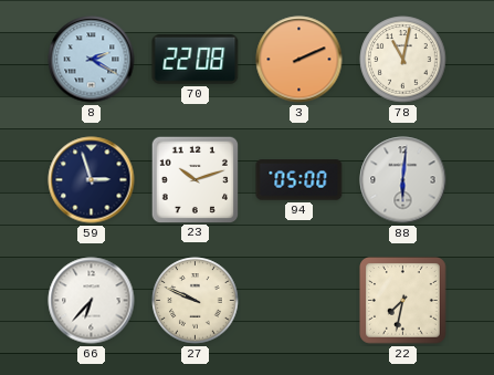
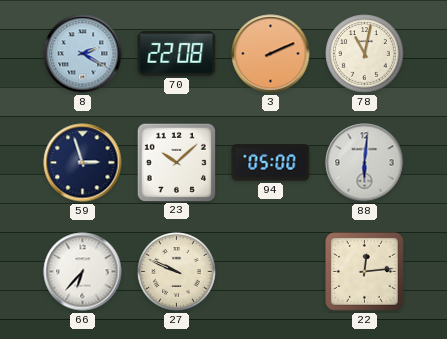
23: 10:12 -> 10:08 (176, 162)
22: 7:32 -> 12:14 (365, 272)
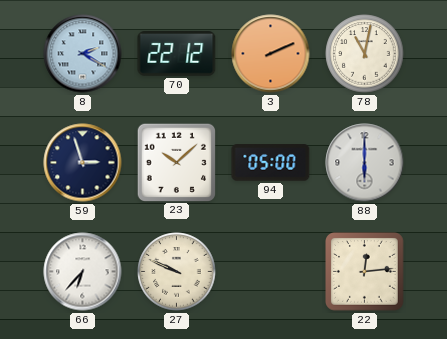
70: 22:08 -> 22:12 (177, 54)
88: 6:01 -> 6:00 (365, 163)
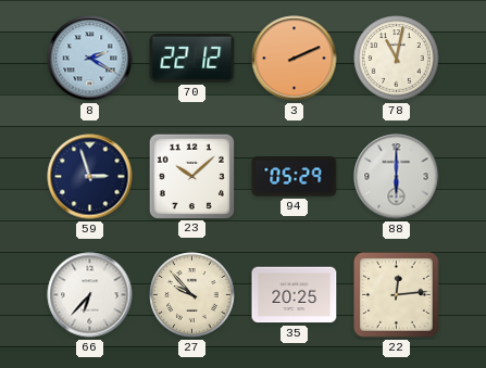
94: 05:00 -> 05:29 (295, 177)
27: 9:49 -> 9:53 (192, 295)
35: none -> 20:25 (295, 295)
